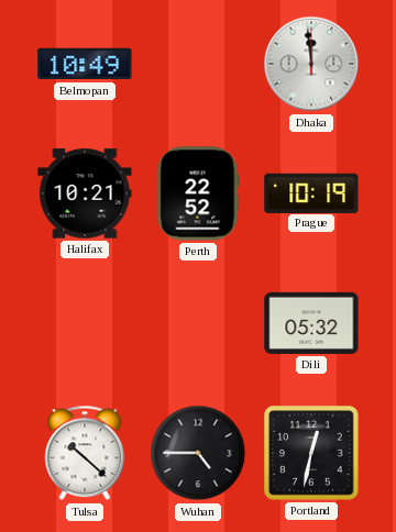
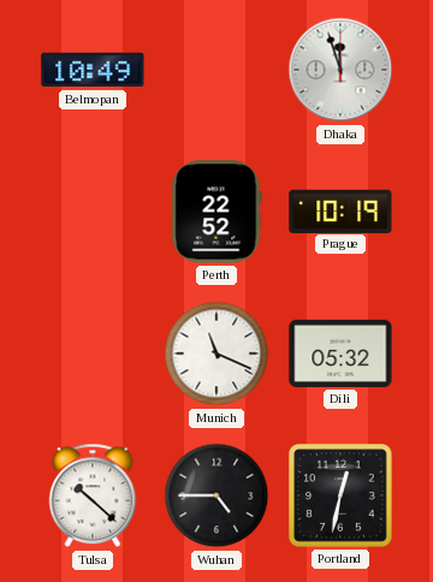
Dhaka: 11:59 -> 11:57 (340, 70)
Halifax: 10:21 -> none (85, 193)
Munich: none -> 11:19 (216, 354)
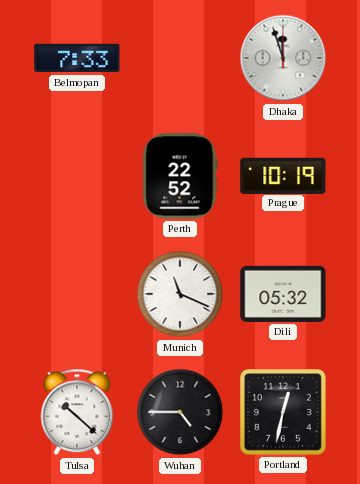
Belmopan: 10:49 -> 7:33 (77, 58)
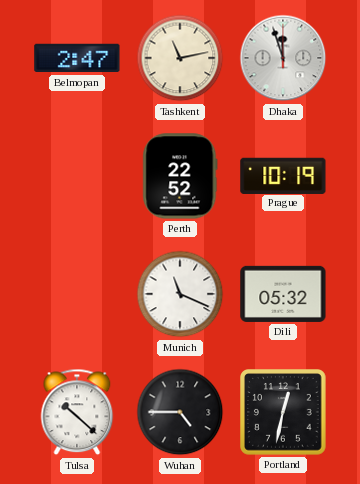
Belmopan: 7:33 -> 2:47 (77, 58)
Tashkent: none -> 11:13 (180, 58)
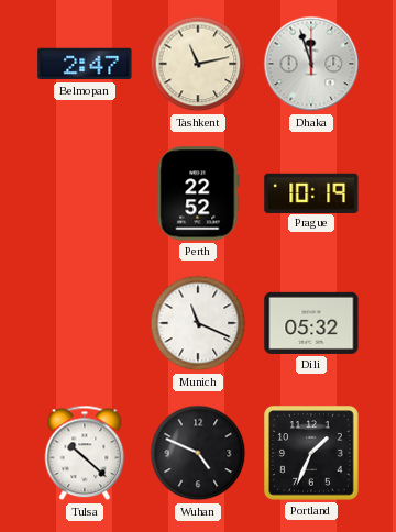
Wuhan: 4:45 -> 4:49 (198, 453)
Portland: 12:32 -> 1:34 (312, 454)
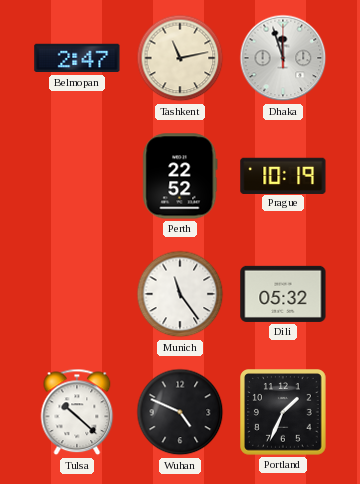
Munich: 11:19 -> 11:24 (180, 294)
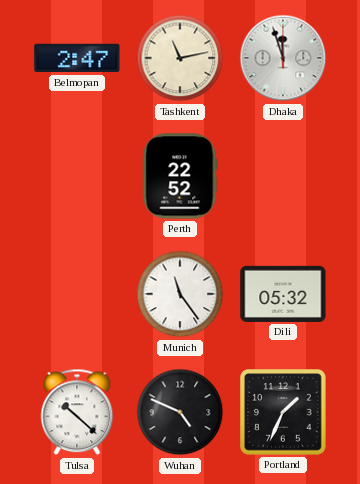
Prague: 10:19 -> none (283, 175)
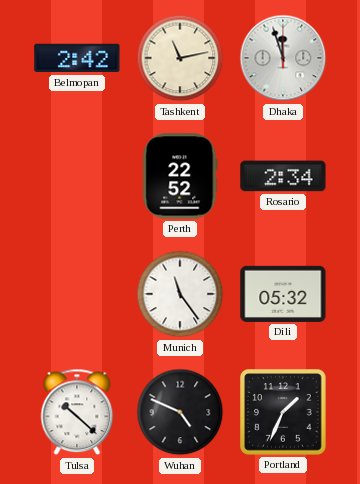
Belmopan: 2:47 -> 2:42 (77, 58)
Rosario: none -> 2:34 (283, 176)
